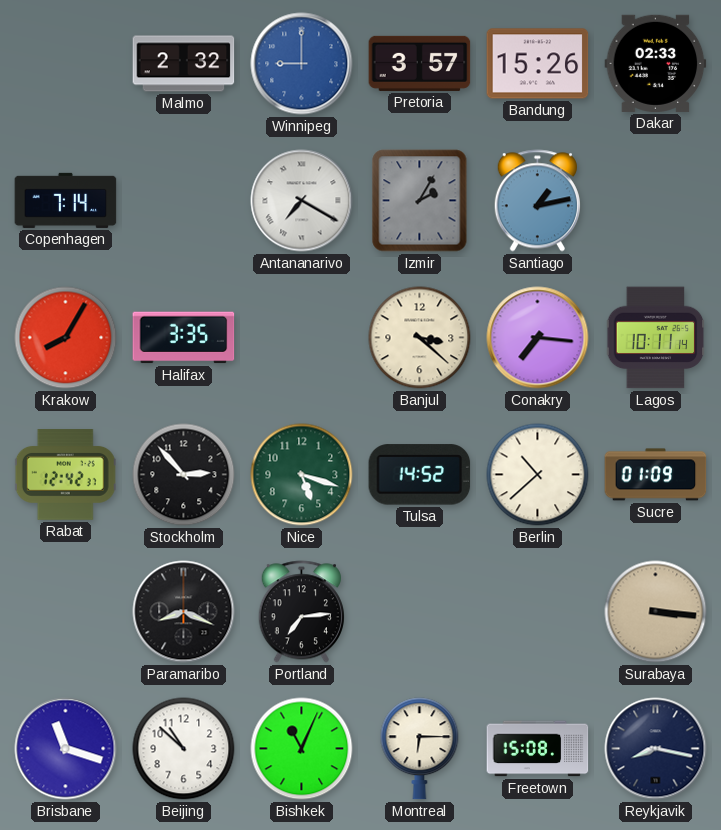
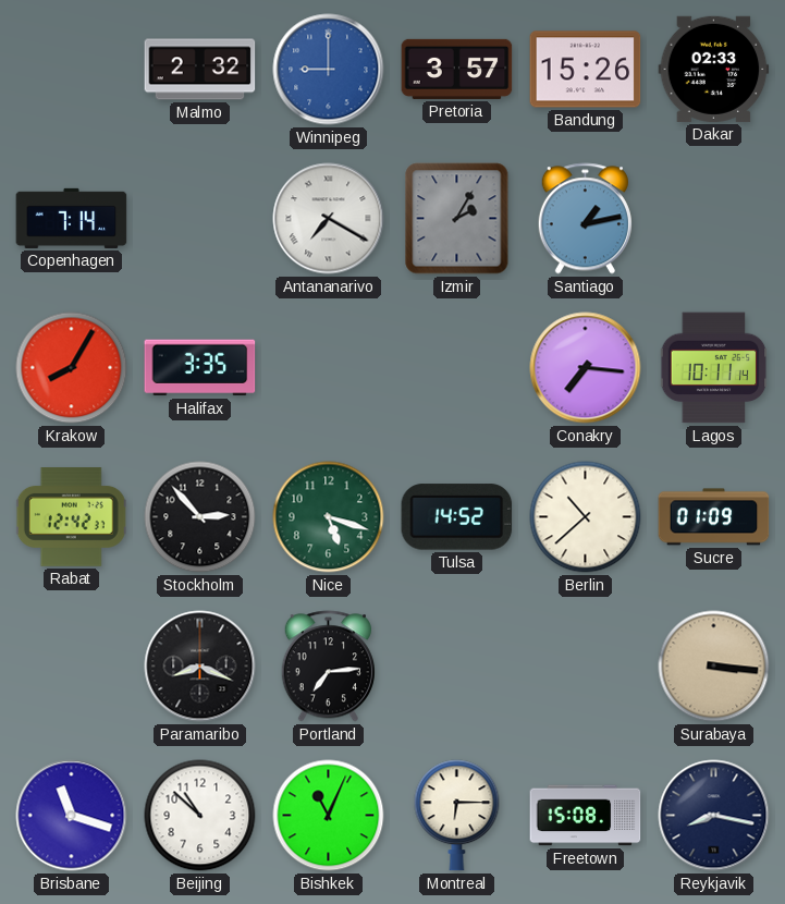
Banjul: 3:22 -> none (420, 338)
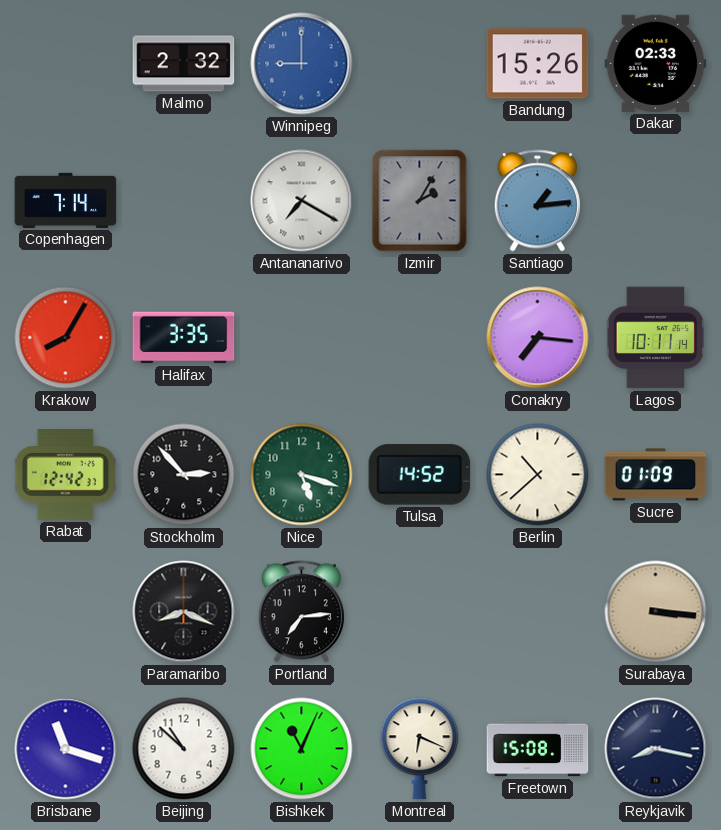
Pretoria: 3:57 -> none (457, 69)
Santiago: 1:13 -> 1:14 (537, 201)
Montreal: 6:15 -> 6:19 (420, 749)
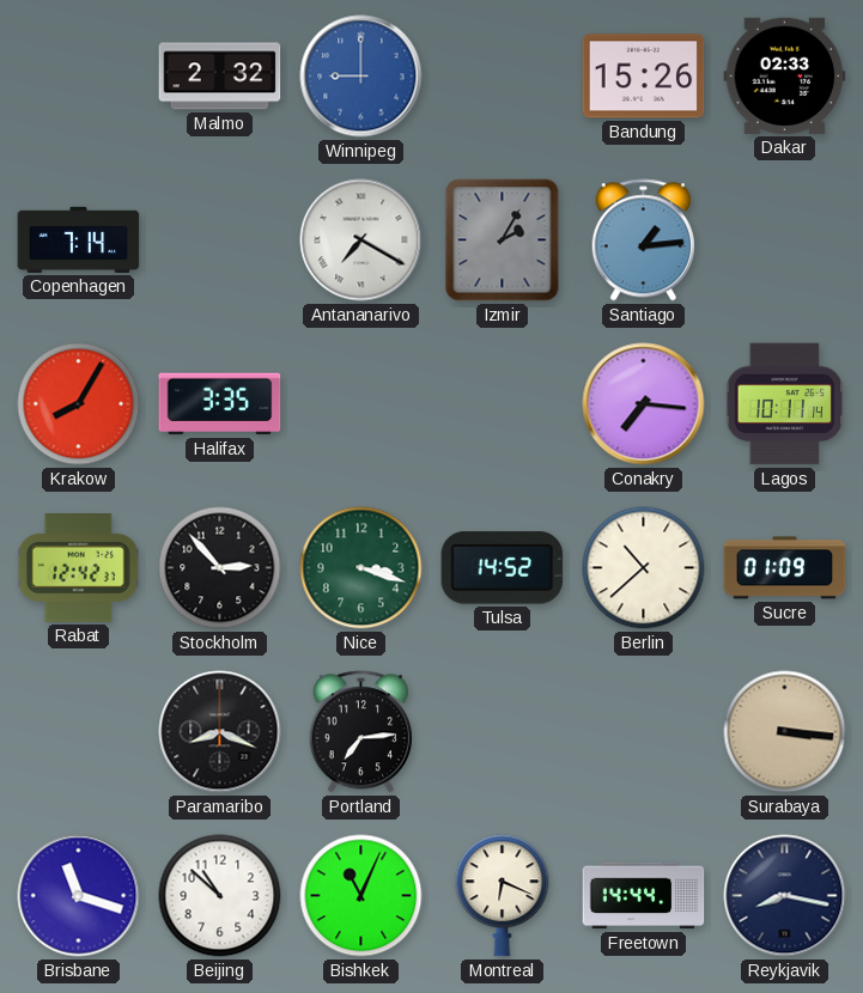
Nice: 5:18 -> 3:18 (361, 568)
Freetown: 15:08 -> 14:44 (644, 896)
